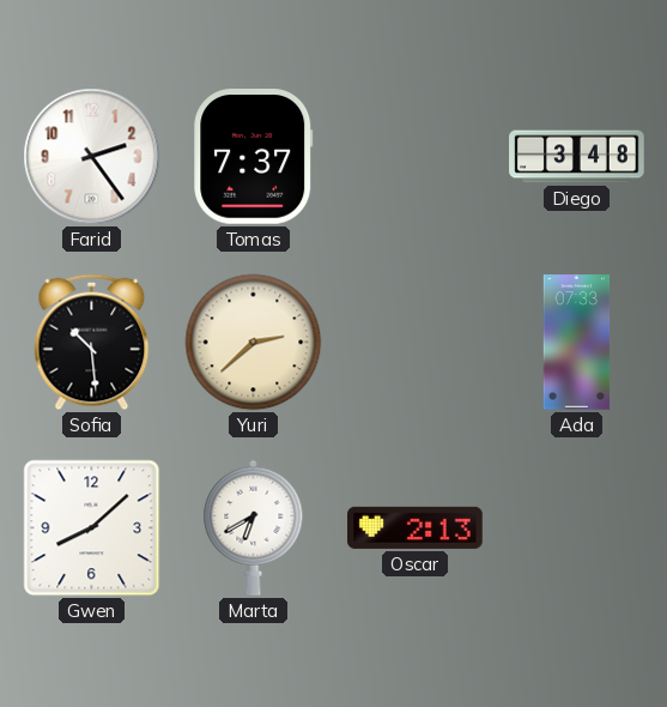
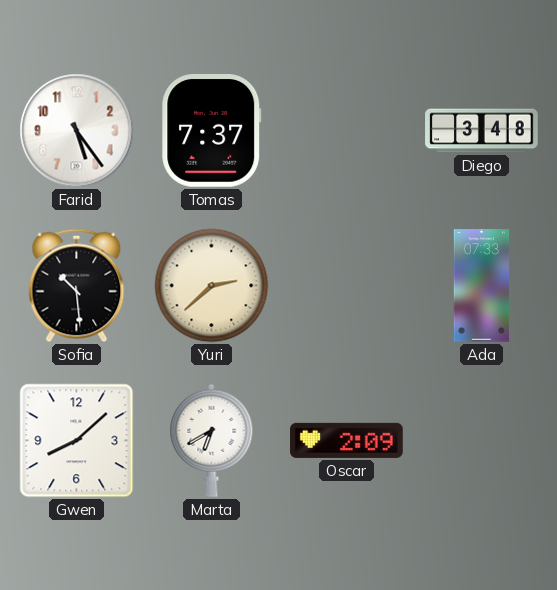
Farid: 2:24 -> 5:24 (77, 131)
Oscar: 2:13 -> 2:09 (347, 440)
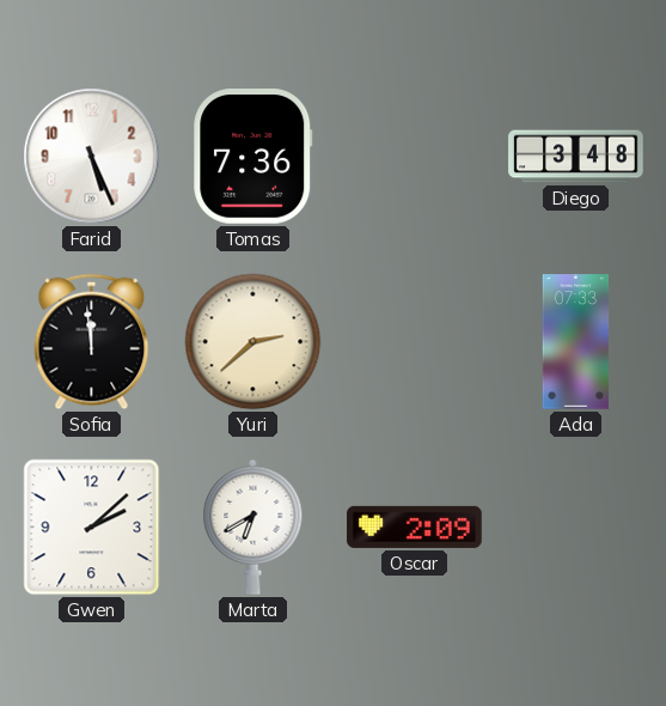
Farid: 5:24 -> 5:26 (92, 157)
Tomas: 7:37 -> 7:36 (253, 157)
Sofia: 10:29 -> 11:59 (92, 342)
Gwen: 8:08 -> 2:08 (92, 528)
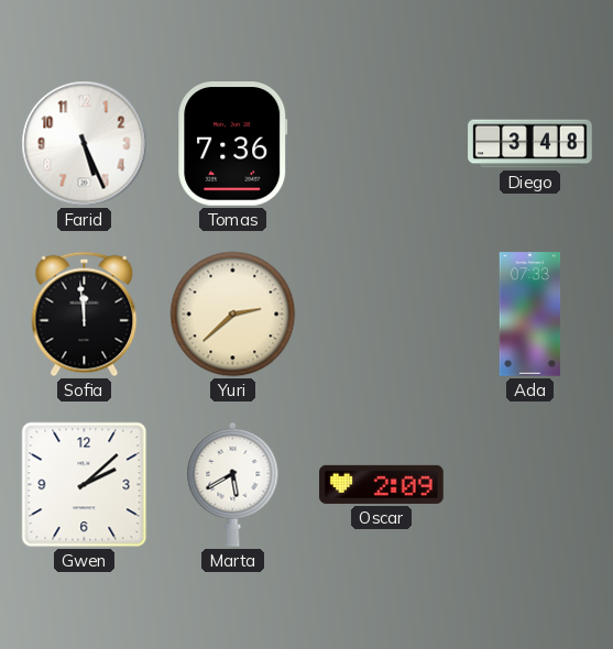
Marta: 6:40 -> 5:40 (233, 484)
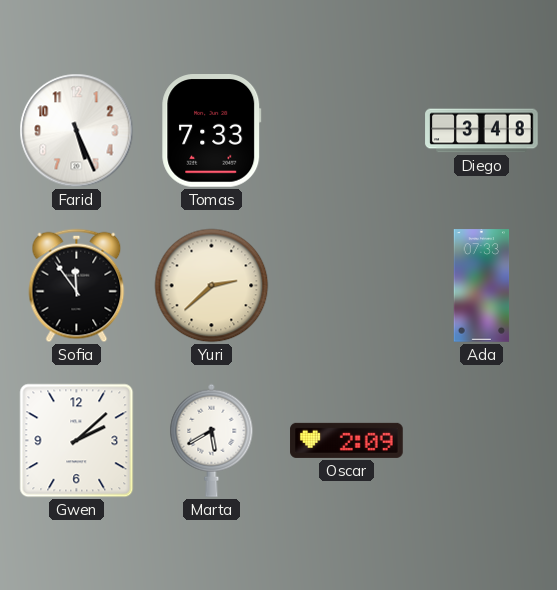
Tomas: 7:36 -> 7:33 (212, 131)
Sofia: 11:59 -> 11:54 (77, 286)
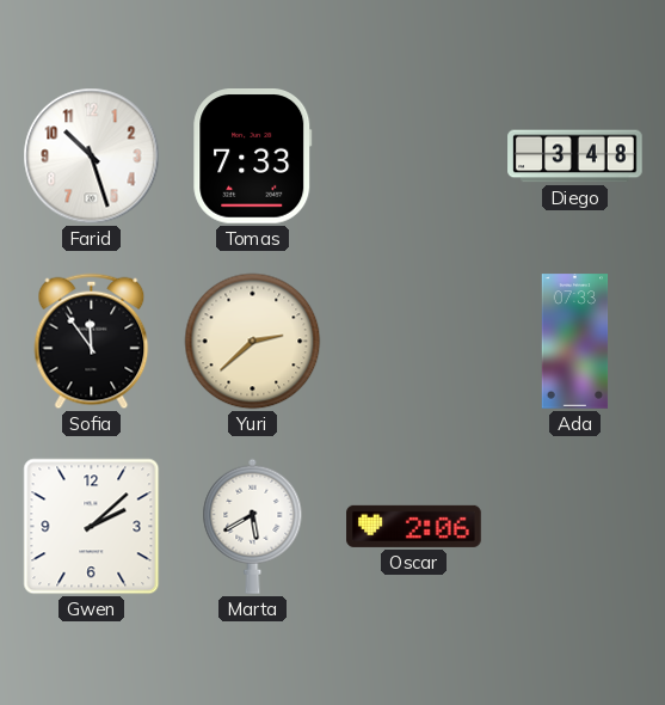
Farid: 5:26 -> 10:27 (92, 157)
Oscar: 2:09 -> 2:06 (414, 526)
